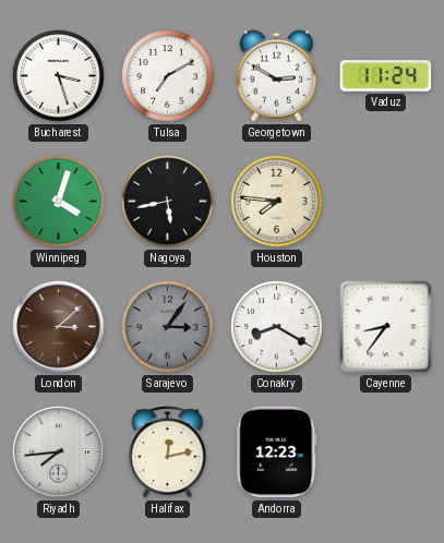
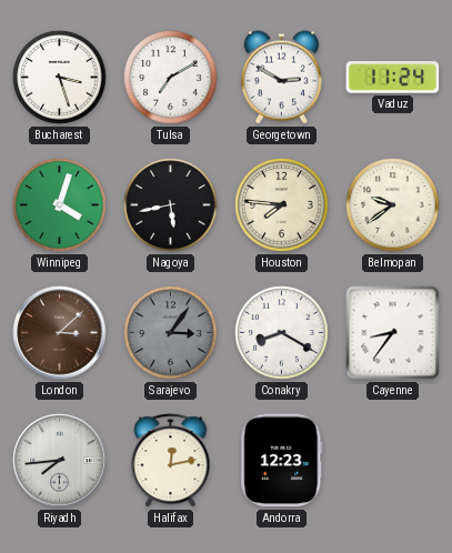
Belmopan: none -> 9:39 (393, 205)
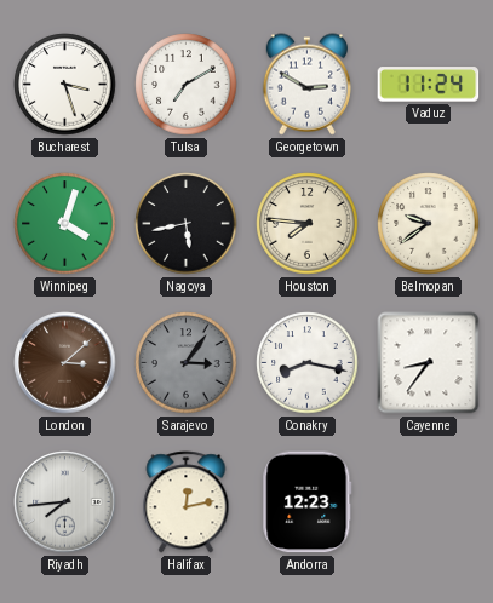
Conakry: 8:20 -> 8:17 (308, 363)
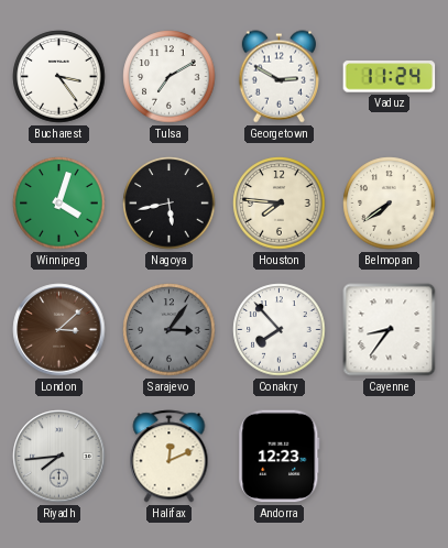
Bucharest: 3:27 -> 3:24 (59, 77)
Belmopan: 9:39 -> 7:39 (390, 204)
Conakry: 8:17 -> 7:53 (280, 330)
Halifax: 12:13 -> 12:11 (170, 457)
